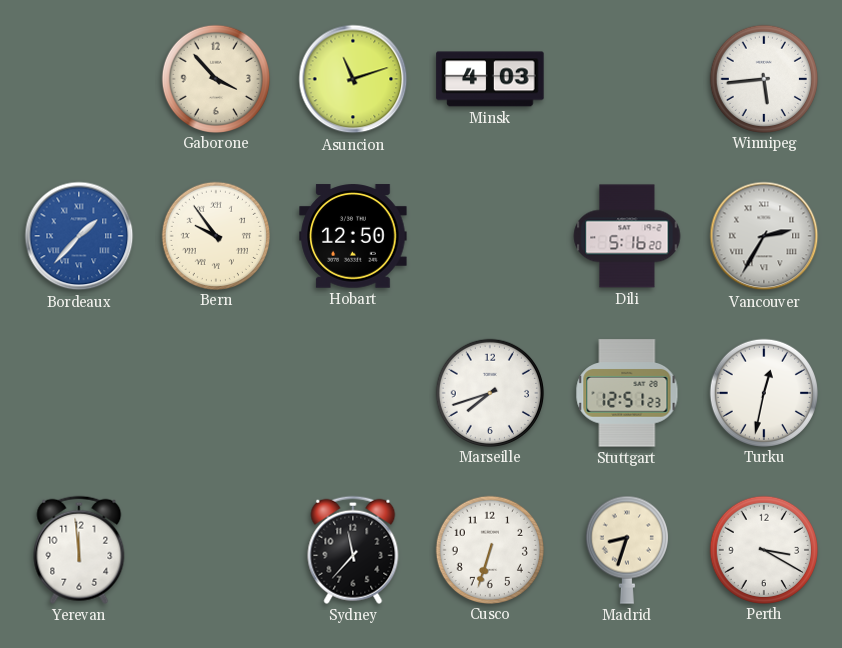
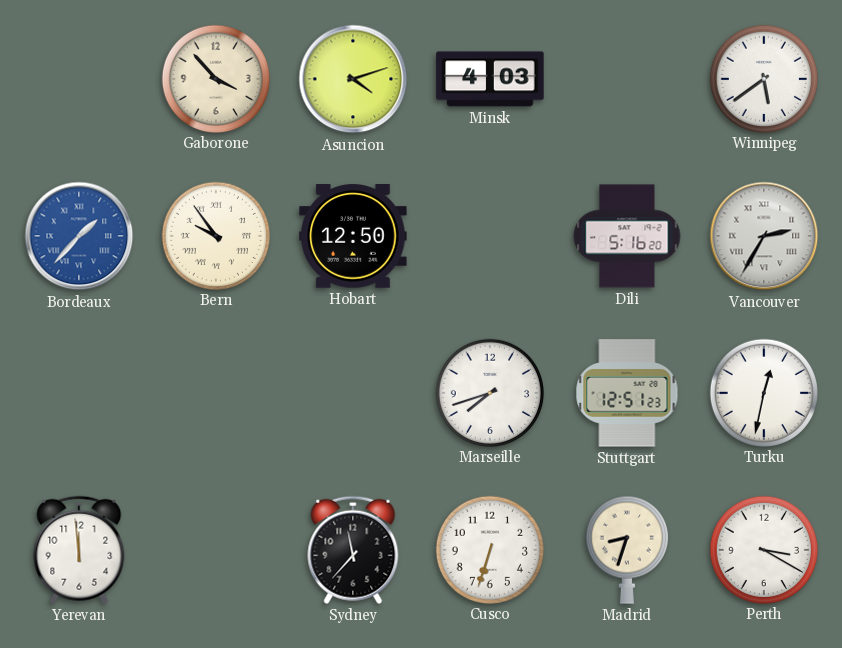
Asuncion: 11:12 -> 4:12 (353, 79)
Winnipeg: 5:44 -> 5:39 (763, 78)
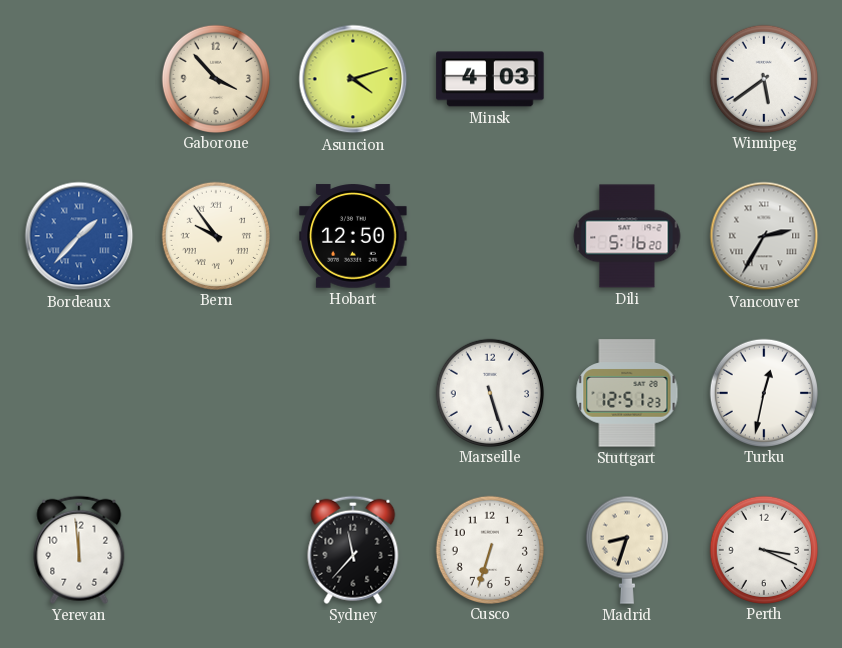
Marseille: 7:42 -> 5:27 (489, 392)
Perth: 3:20 -> 3:19 (763, 549)
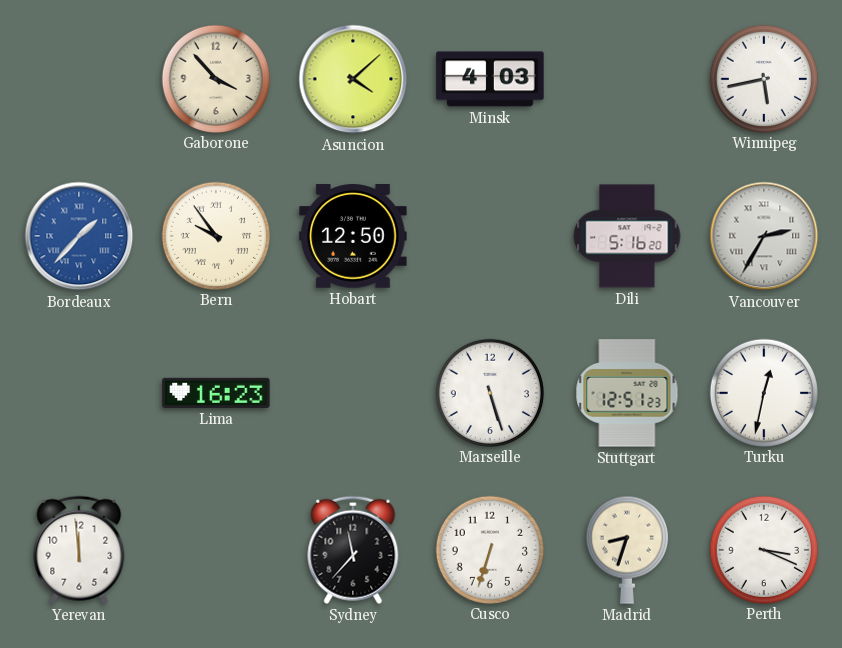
Asuncion: 4:12 -> 4:08 (353, 79)
Winnipeg: 5:39 -> 5:43 (763, 78)
Lima: none -> 16:23 (216, 393)
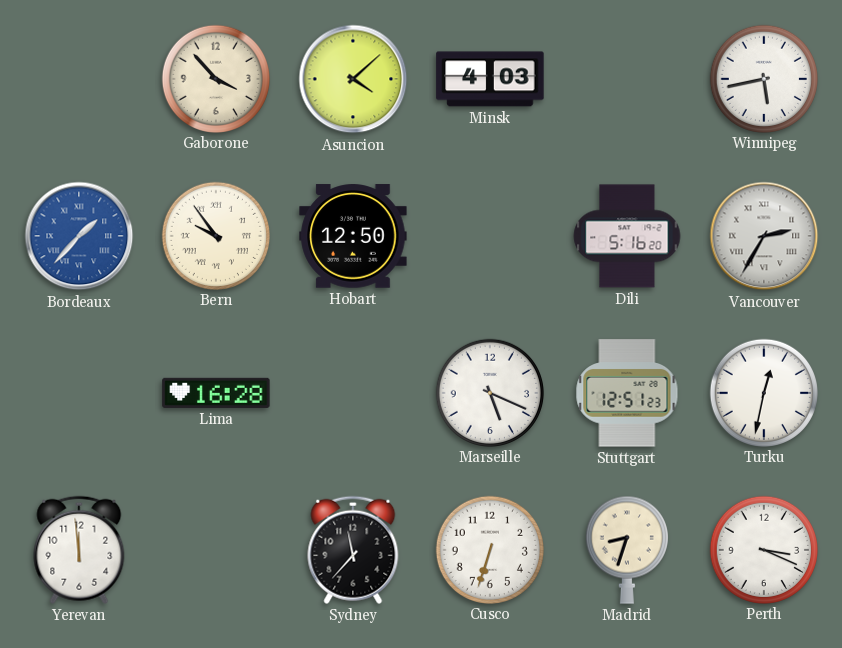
Lima: 16:23 -> 16:28 (216, 393)
Marseille: 5:27 -> 5:19 (489, 392)
